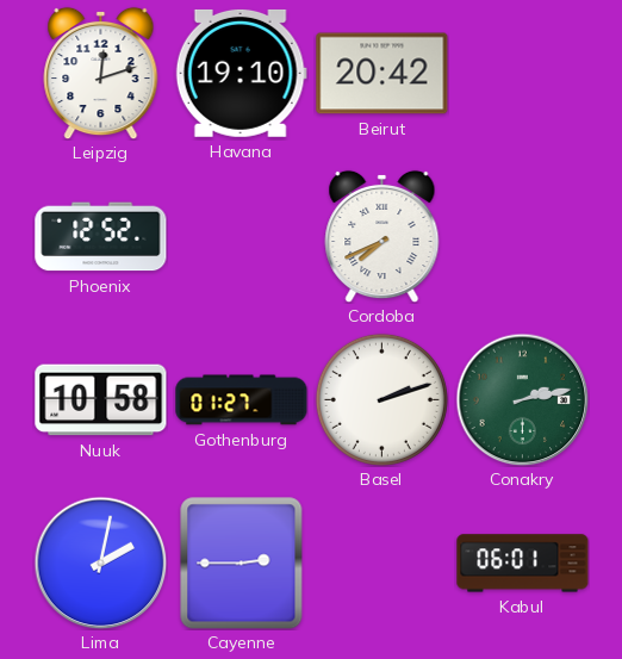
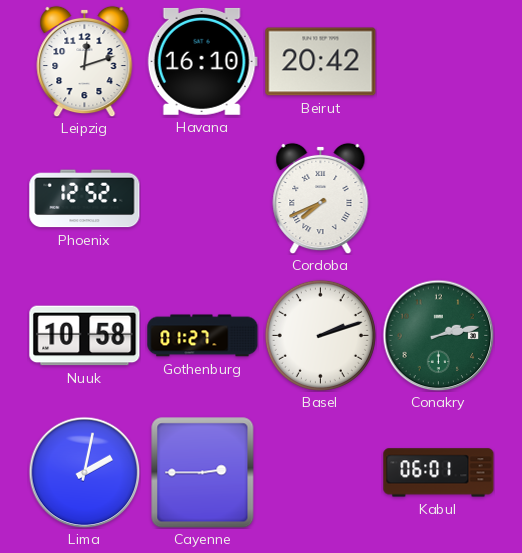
Havana: 19:10 -> 16:10 (202, 61)
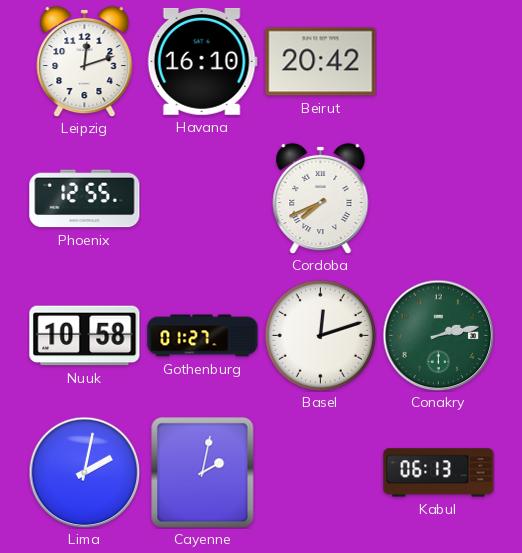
Phoenix: 12:52 -> 12:55 (85, 199)
Basel: 2:12 -> 12:12 (320, 335)
Cayenne: 2:45 -> 2:02 (203, 473)
Kabul: 06:01 -> 06:13 (439, 473)
